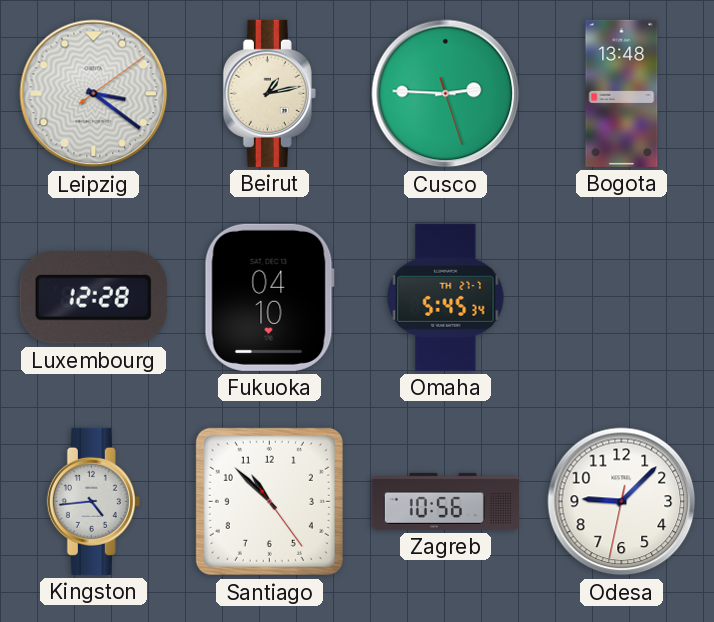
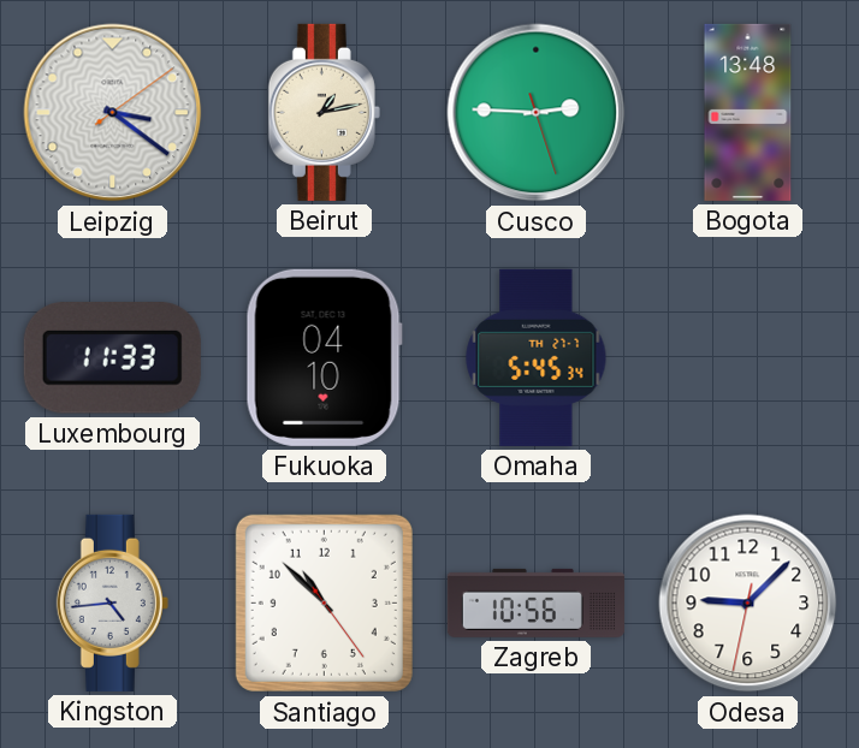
Luxembourg: 12:28 -> 11:33 (112, 358)
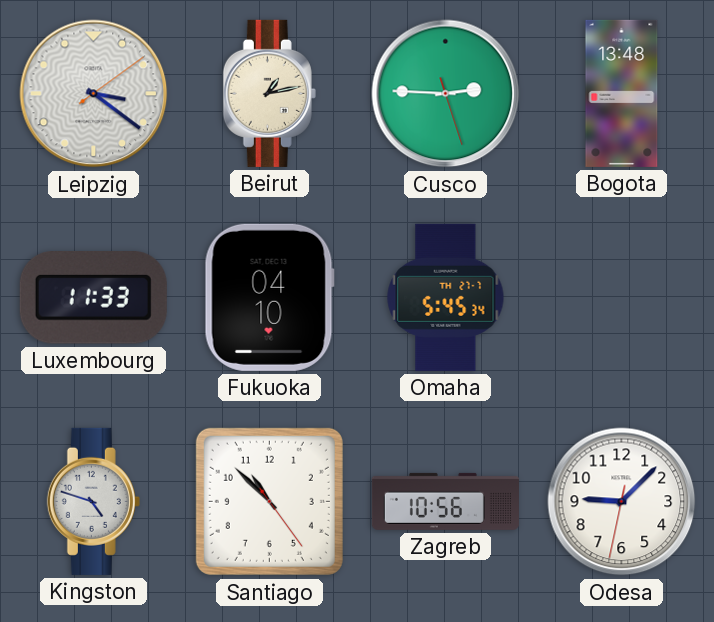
Kingston: 4:44 -> 4:48 (93, 501)
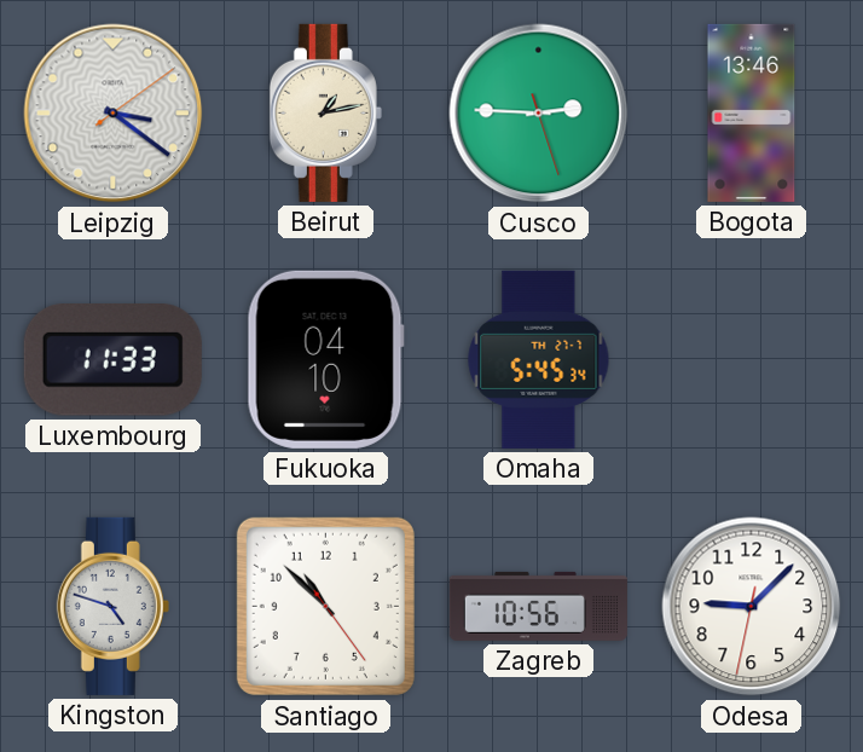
Bogota: 13:48 -> 13:46 (752, 112)
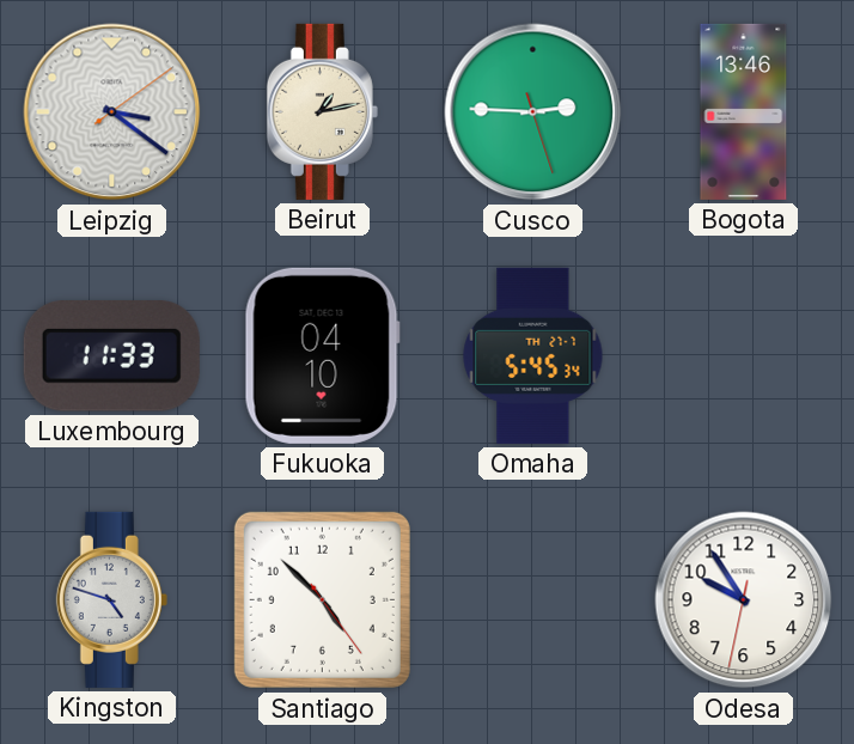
Santiago: 10:52 -> 4:52 (322, 599)
Zagreb: 10:56 -> none (538, 606)
Odesa: 9:07 -> 9:54 (744, 600)
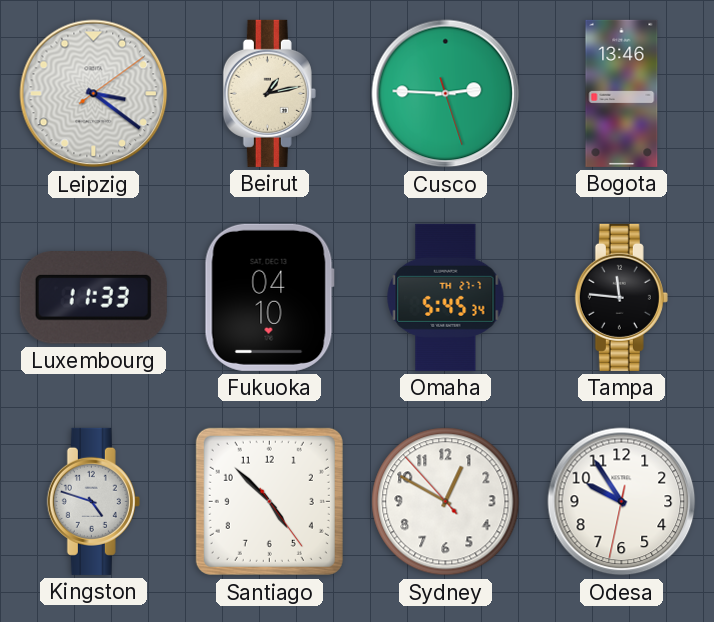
Tampa: none -> 11:46 (621, 297)
Sydney: none -> 12:49 (446, 502)
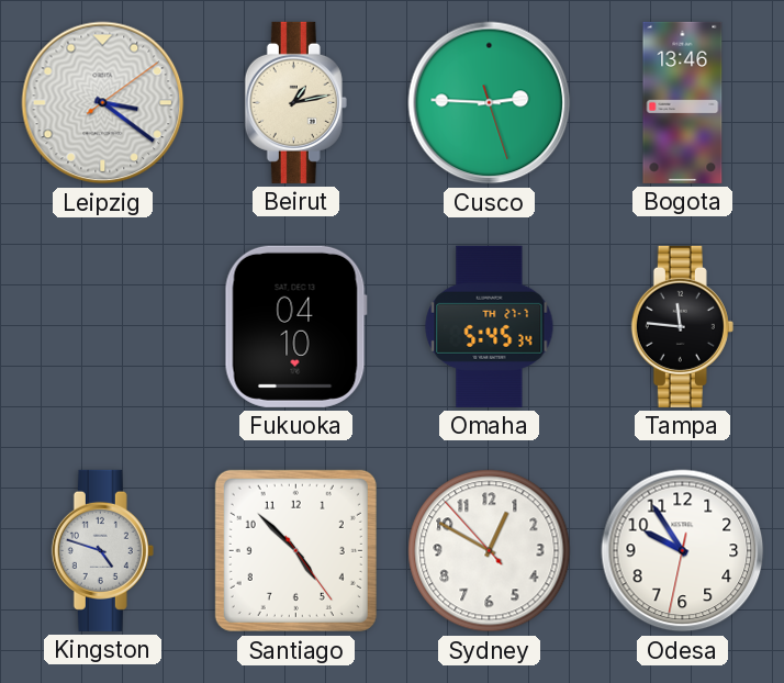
Luxembourg: 11:33 -> none (93, 298)
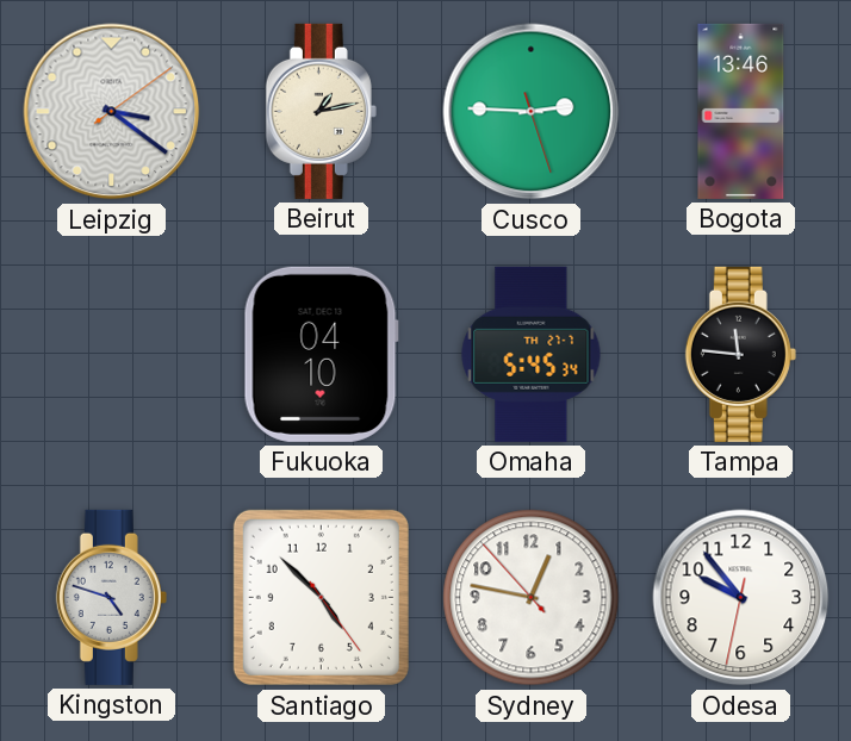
Sydney: 12:49 -> 12:46 (532, 598)
Odesa: 9:54 -> 9:53 (741, 598)
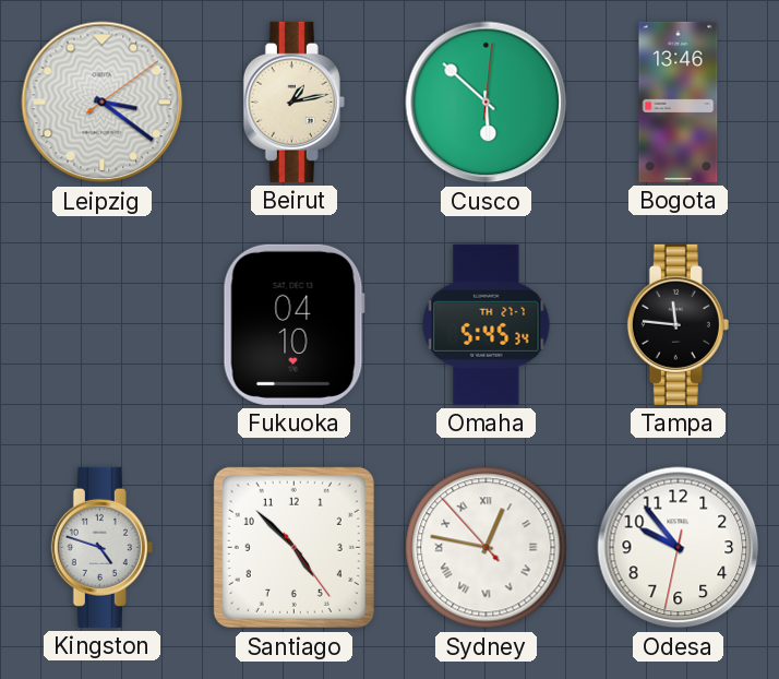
Cusco: 2:45 -> 5:52 (487, 103)
Sydney numerals: Arabic -> Roman (487, 548)
